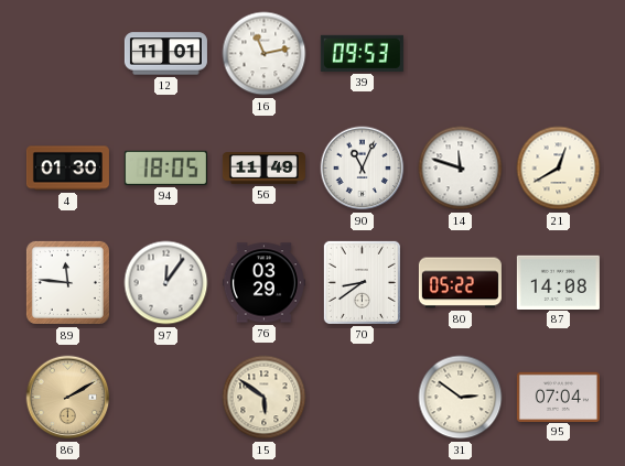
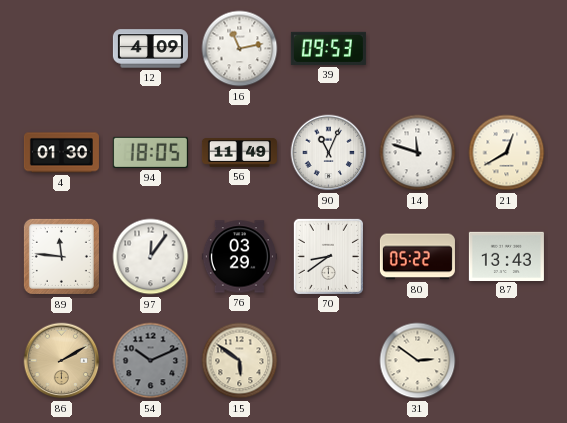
12: 11:01 -> 4:09 (150, 49)
87: 14:08 -> 13:43 (506, 256)
54: none -> 10:11 (151, 361)
95: 07:04 -> none (558, 397)
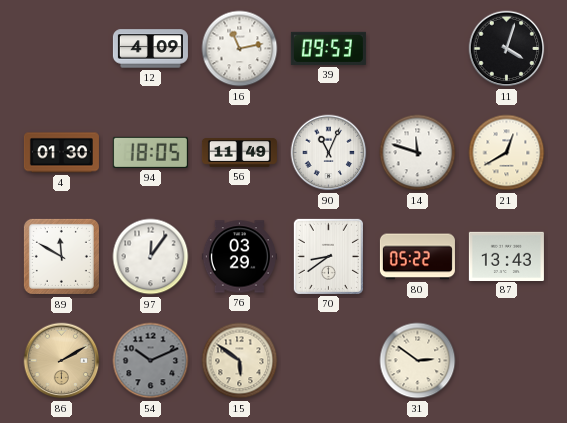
11: none -> 4:03 (507, 49)
89: 11:46 -> 11:50 (61, 256)
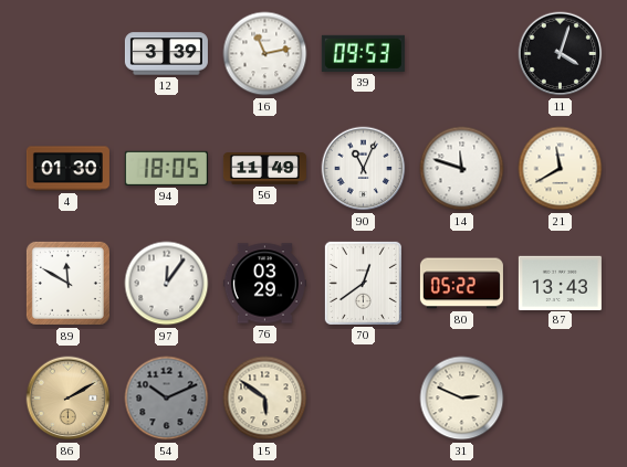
12: 4:09 -> 3:39 (166, 54)
21: 12:40 -> 11:40 (561, 169)
70: 8:39 -> 12:39 (363, 283)
31: 2:51 -> 2:49 (462, 399)
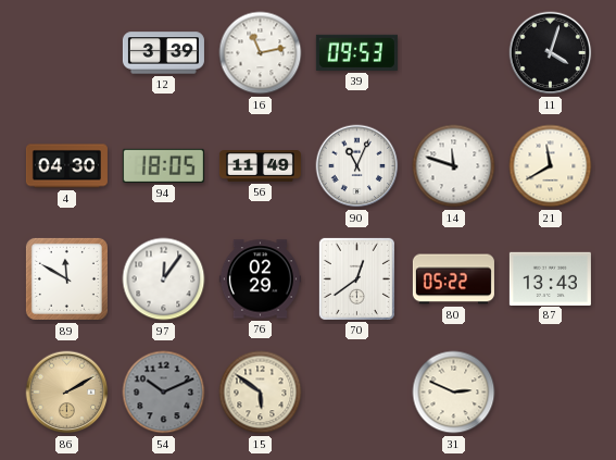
4: 01:30 -> 04:30 (66, 166)
76: 03:29 -> 02:29 (260, 279)
